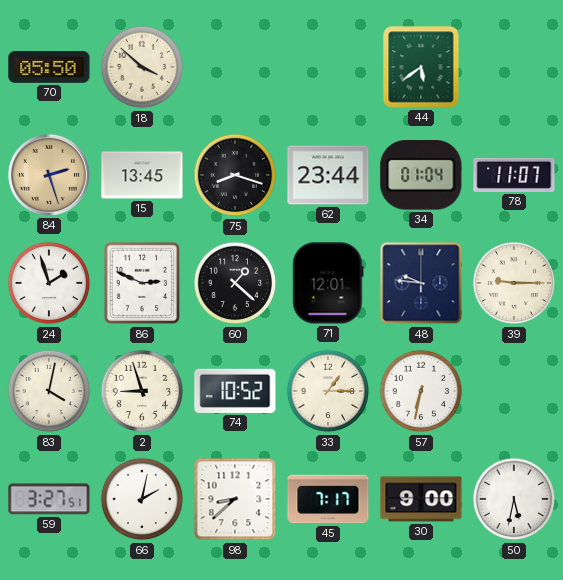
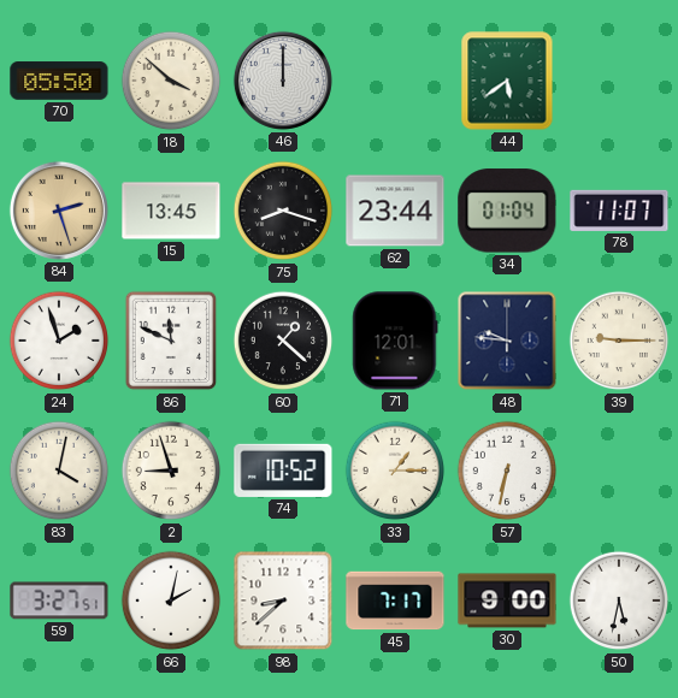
46: none -> 12:00 (283, 81)
86: 2:49 -> 11:49 (171, 341)
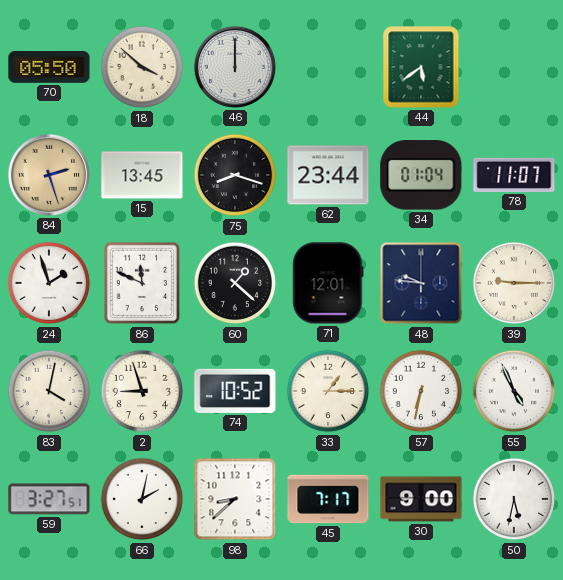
55: none -> 4:56 (514, 391)
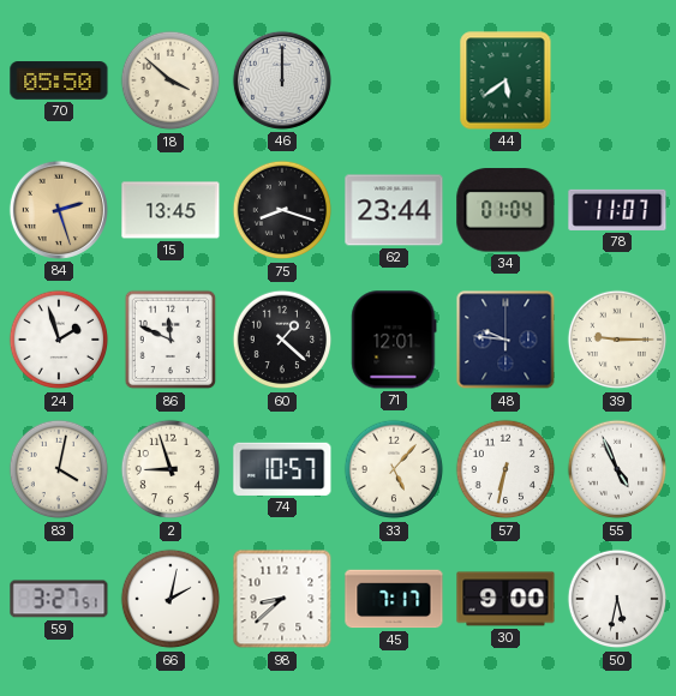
74: 10:52 -> 10:57 (282, 469)
33: 1:15 -> 5:07 (394, 469)
